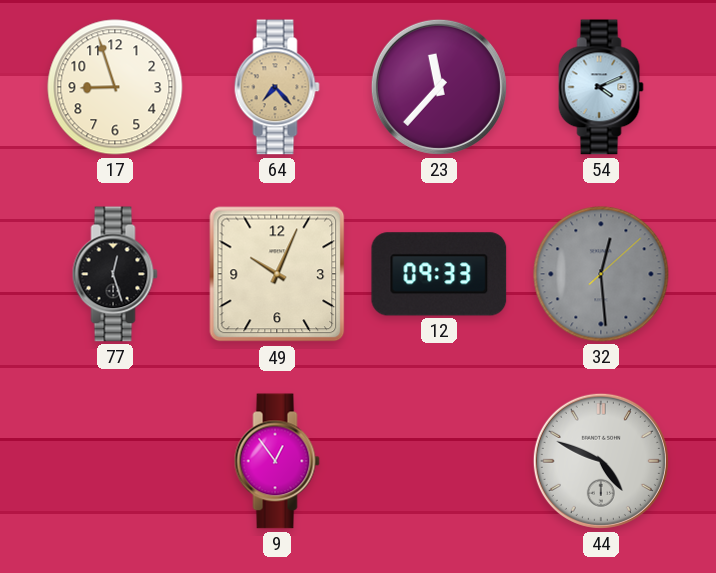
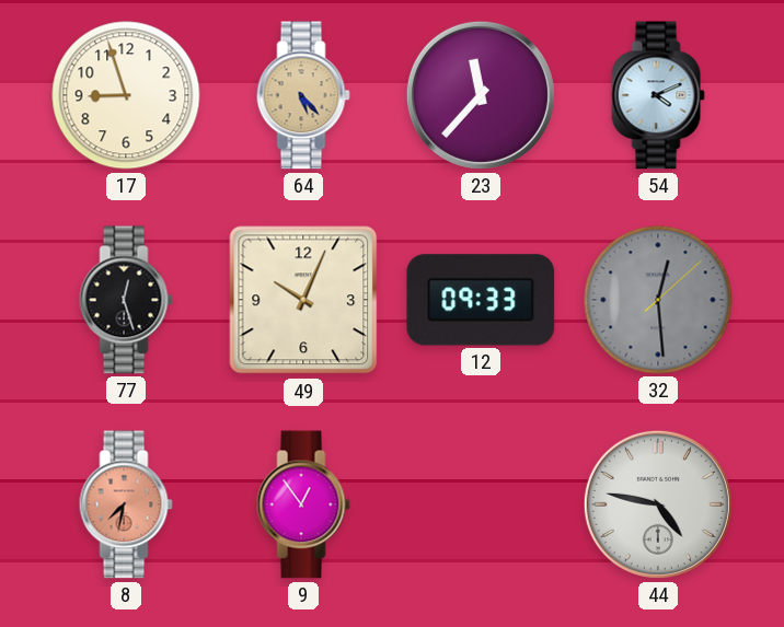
64: 7:23 -> 5:23 (303, 95)
8: none -> 7:32 (126, 504)
44: 4:49 -> 4:47 (658, 504)
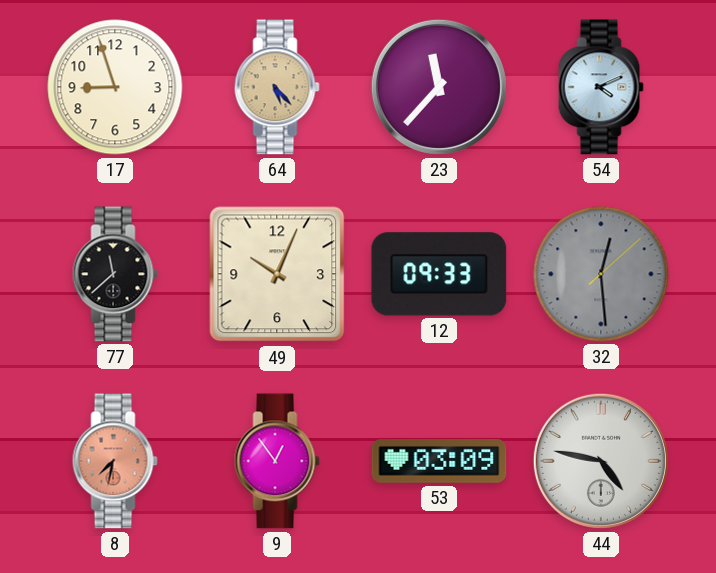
77: 12:27 -> 11:38 (115, 274)
53: none -> 03:09 (439, 462)
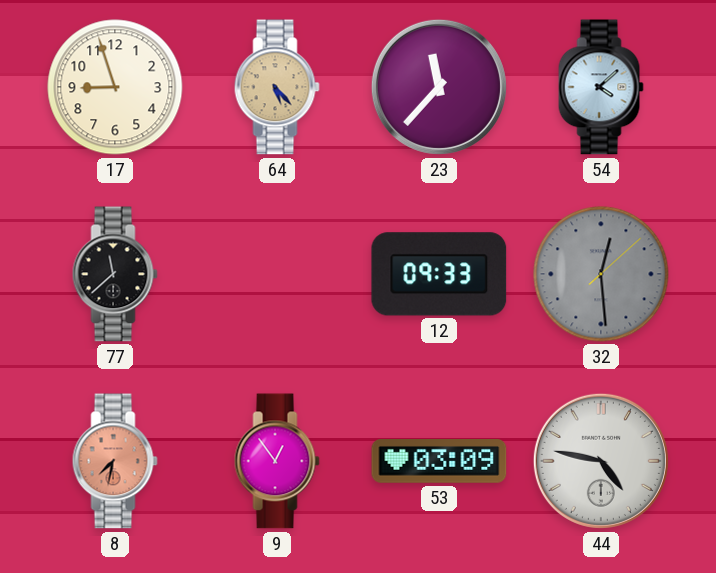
54: 4:11 -> 4:08 (601, 87)
49: 10:04 -> none (277, 274)
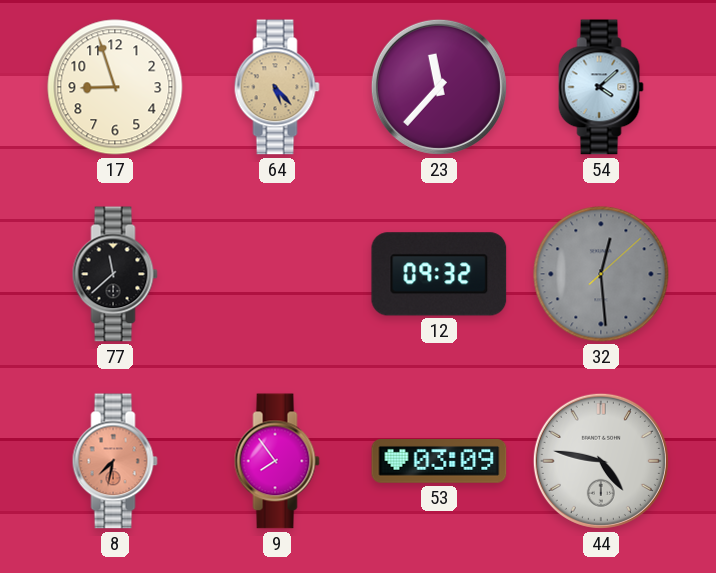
12: 09:33 -> 09:32 (439, 274)
9: 12:54 -> 7:54 (277, 461)
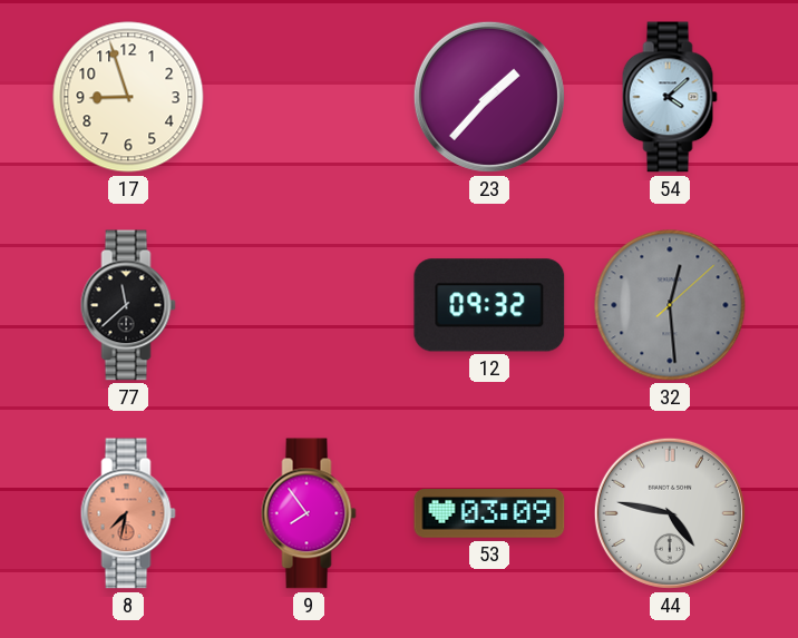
64: 5:23 -> none (277, 87)
23: 11:37 -> 1:37 (489, 97)
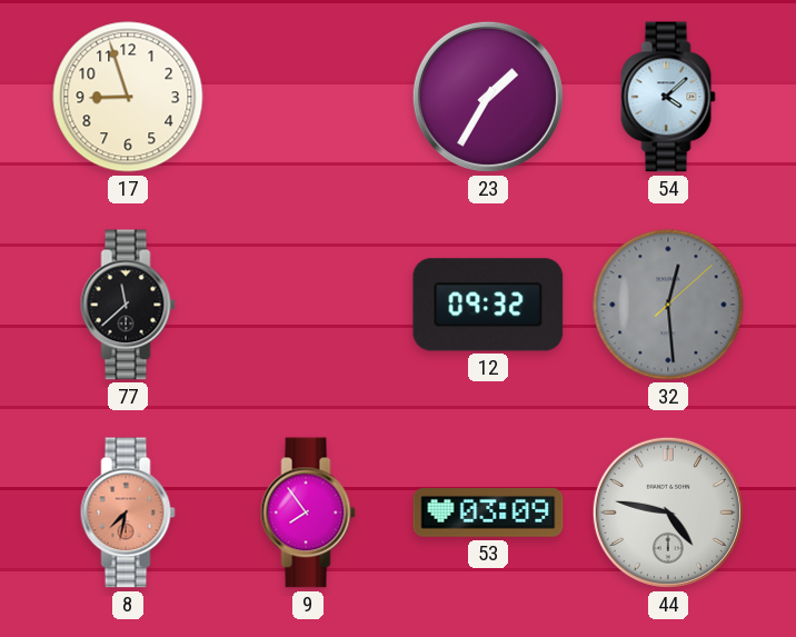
23: 1:37 -> 1:35 (488, 97)
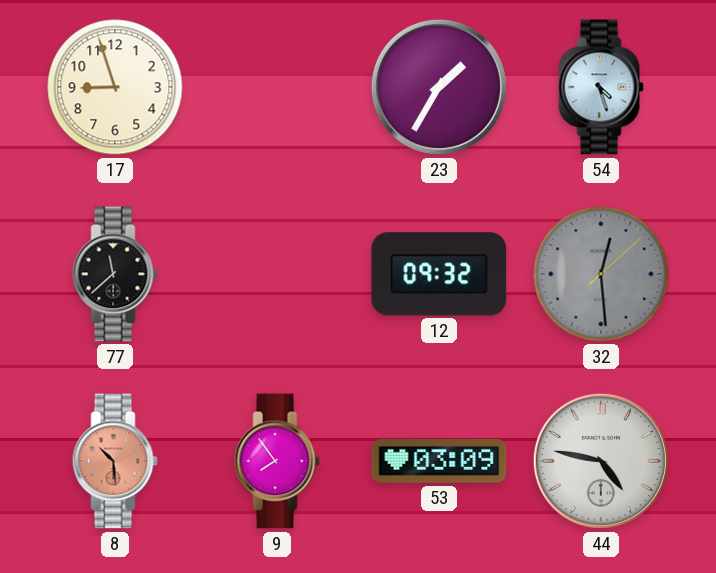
54: 4:08 -> 4:27 (601, 87)
8: 7:32 -> 10:29 (115, 461)
